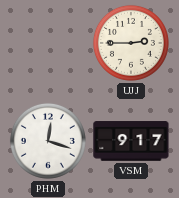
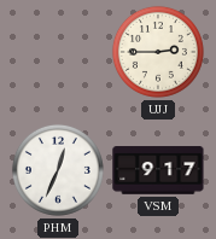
PHM: 12:18 -> 12:34 (58, 170)
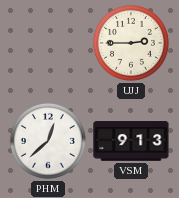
PHM: 12:34 -> 12:38 (48, 141)
VSM: 9:17 -> 9:13 (131, 141)
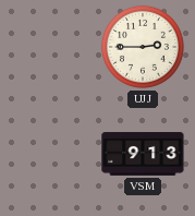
PHM: 12:38 -> none (48, 141)
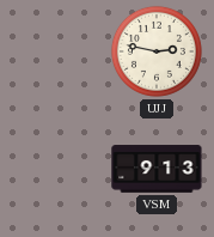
UJJ: 2:45 -> 2:47 (157, 51)
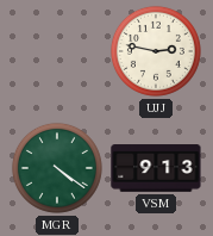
MGR: none -> 4:21 (57, 168)
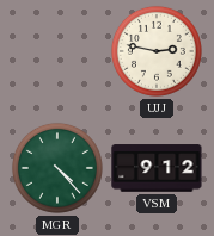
MGR: 4:21 -> 4:23 (57, 168)
VSM: 9:13 -> 9:12 (157, 168)
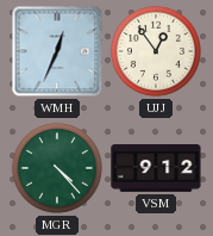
WMH: none -> 12:34 (57, 51)
UJJ: 2:47 -> 12:54 (156, 51)
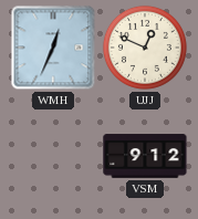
UJJ: 12:54 -> 12:49 (145, 48)
MGR: 4:23 -> none (57, 168)
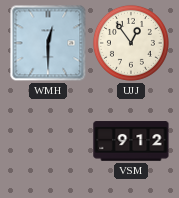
WMH: 12:34 -> 12:30 (48, 43)
UJJ: 12:49 -> 12:54 (131, 43)
